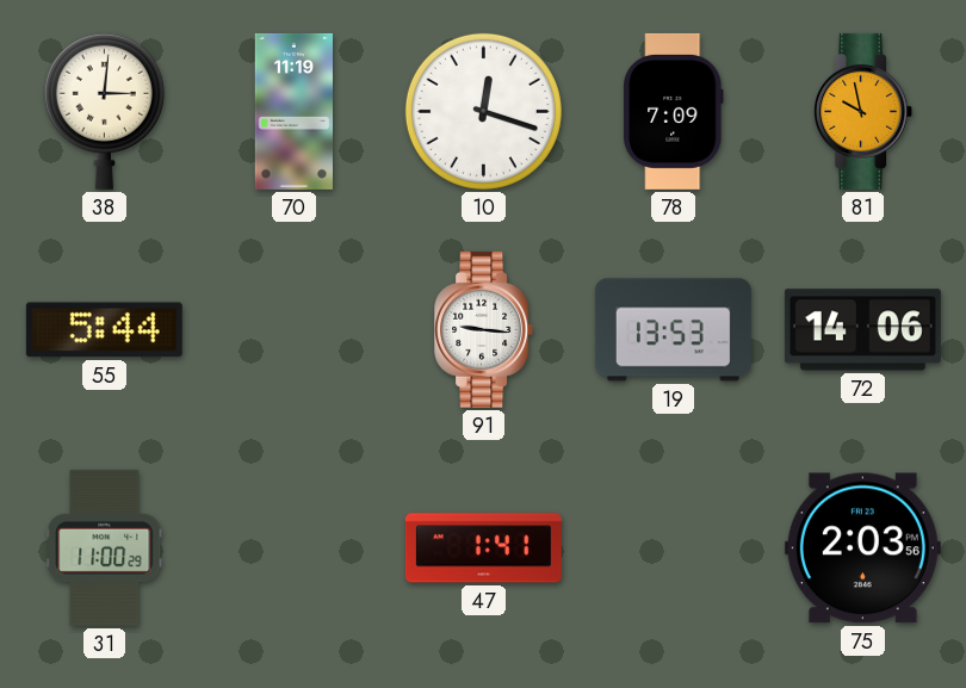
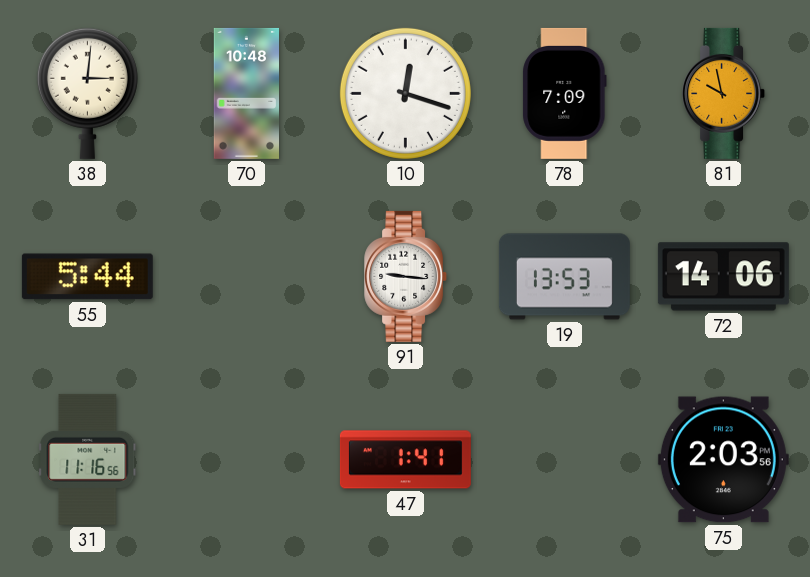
70: 11:19 -> 10:48 (246, 93)
31: 11:00 -> 11:16 (88, 459)
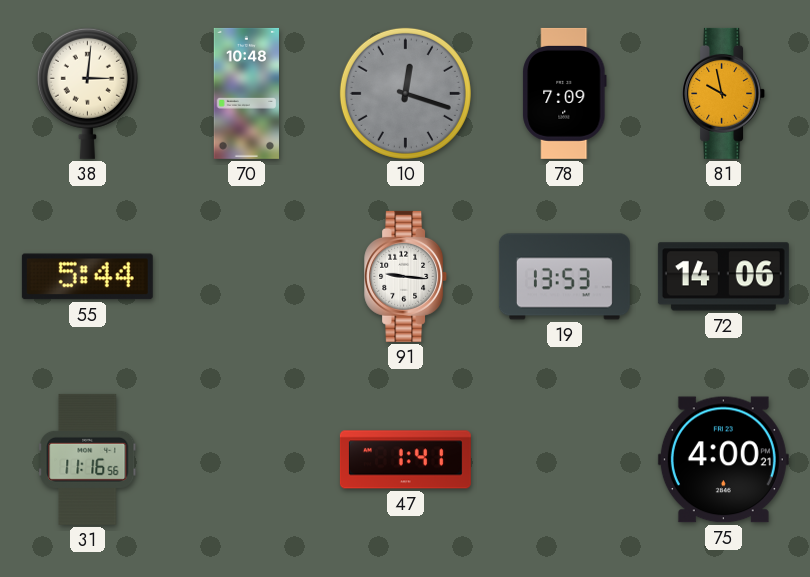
10 dial: white -> grey (405, 93)
75: 2:03 -> 4:00 (723, 460)
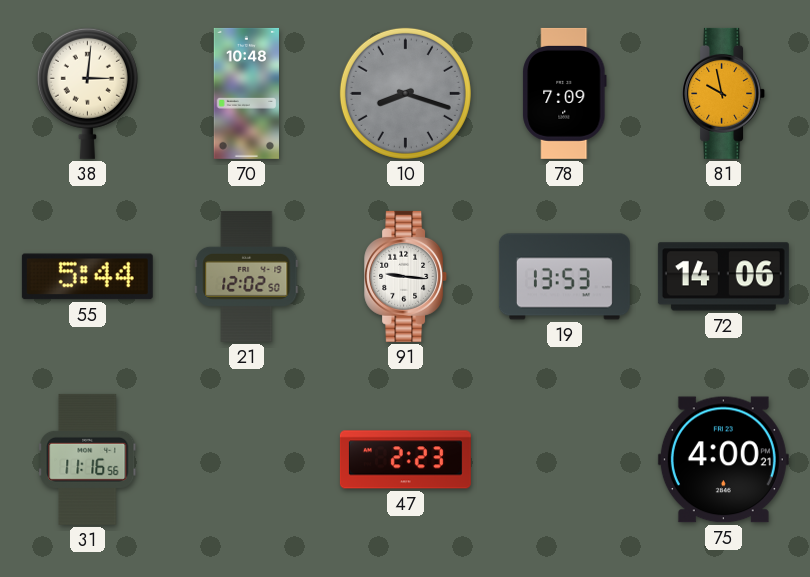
10: 12:18 -> 8:18 (405, 93)
21: none -> 12:02 (247, 276)
47: 1:41 -> 2:23 (405, 460)
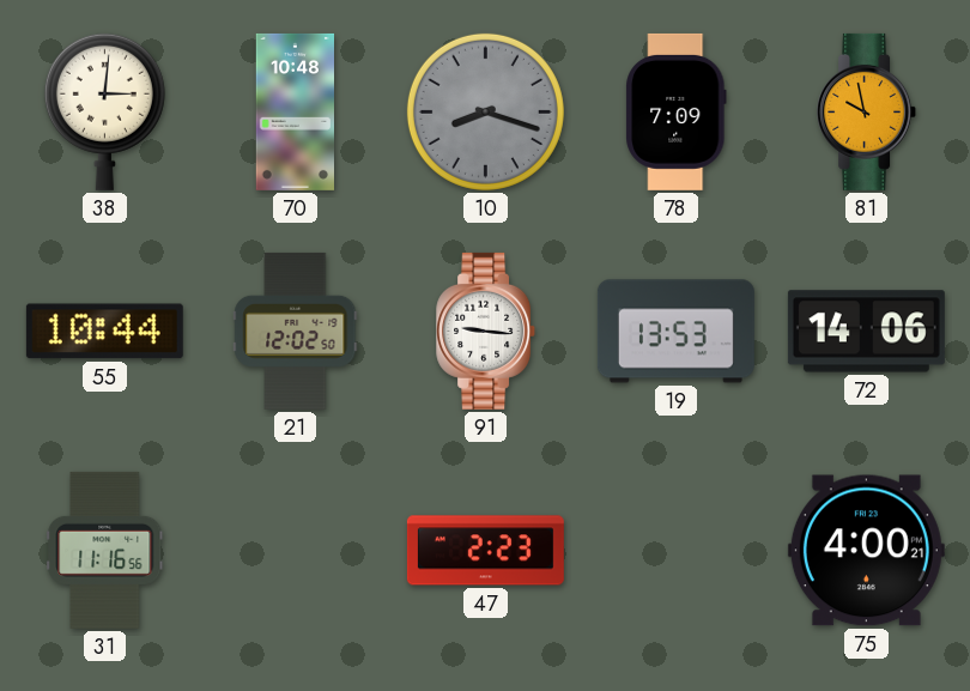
55: 5:44 -> 10:44 (104, 332)
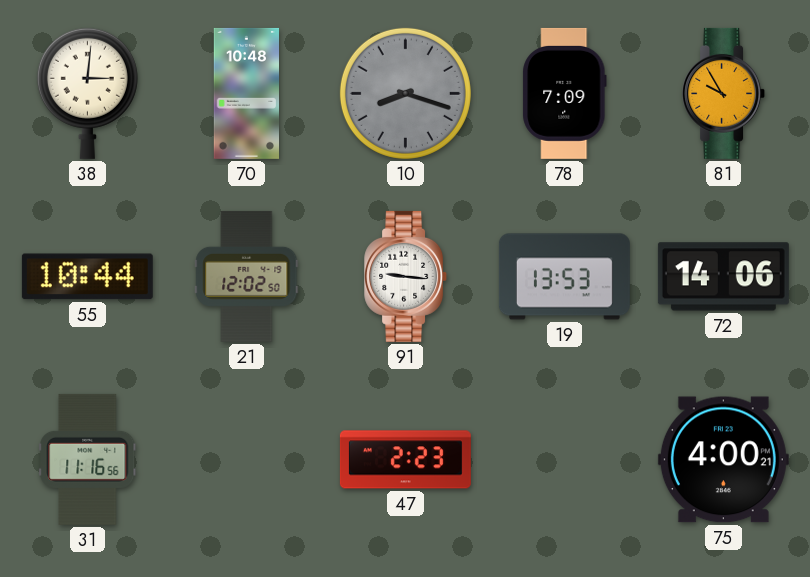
81: 9:58 -> 9:55 (724, 93)
